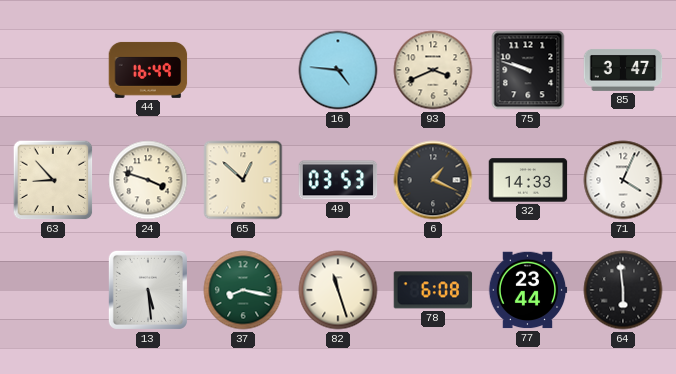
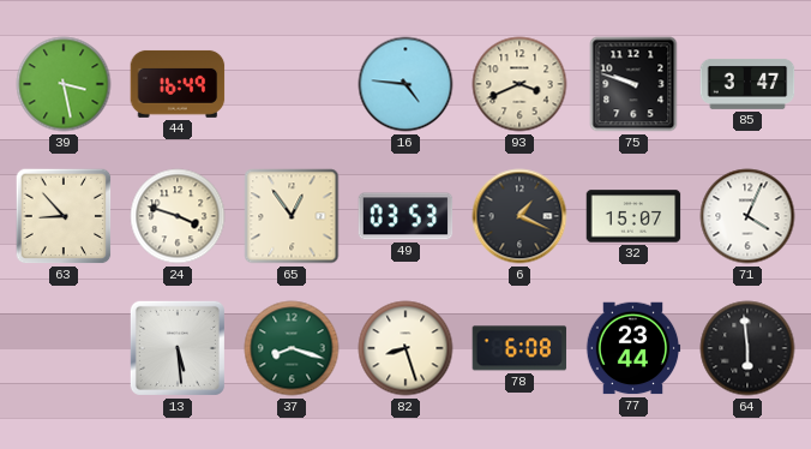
39: none -> 3:28 (64, 84)
65: 12:52 -> 12:54 (292, 216)
32: 14:33 -> 15:07 (633, 216)
37: 8:17 -> 8:18 (292, 348)
82: 11:27 -> 8:27 (405, 348)
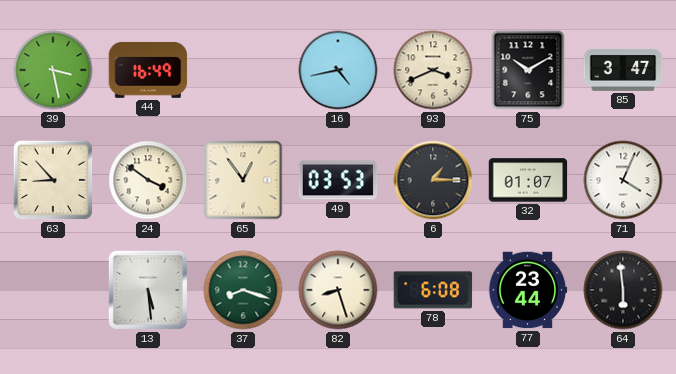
16: 4:46 -> 4:43 (338, 70)
75: 9:48 -> 10:10 (528, 70)
24: 3:48 -> 3:51 (148, 180)
6: 1:19 -> 1:15 (433, 180)
32: 15:07 -> 01:07 (528, 180)
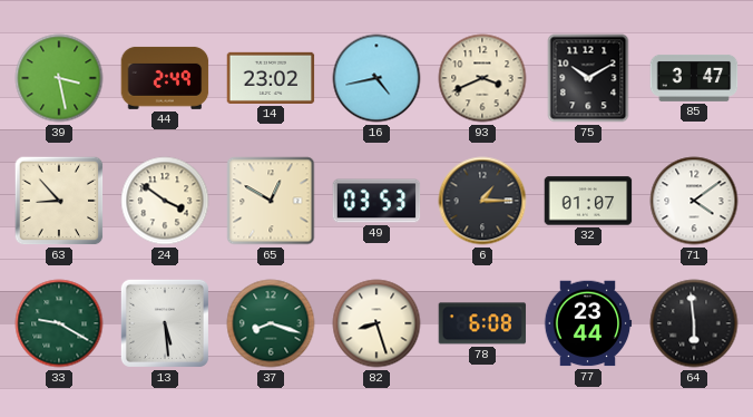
44: 16:49 -> 2:49 (165, 78)
14: none -> 23:02 (271, 78)
65: 12:54 -> 12:50 (271, 201)
71: 4:04 -> 4:09 (694, 201)
33: none -> 9:20 (59, 323)
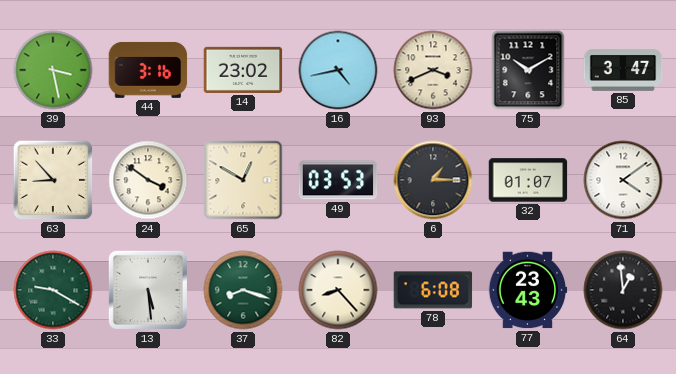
44: 2:49 -> 3:16 (148, 70)
82: 8:27 -> 8:23 (338, 290)
77: 23:44 -> 23:43 (528, 290)
64: 5:59 -> 12:59 (623, 290)
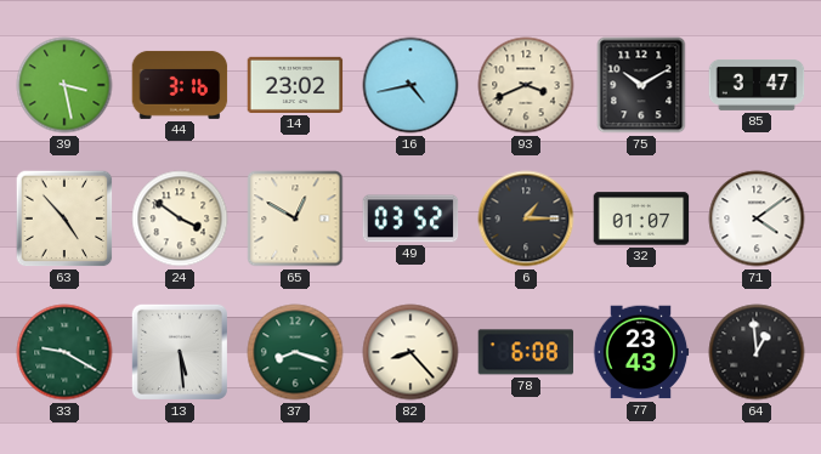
63: 8:53 -> 4:53 (64, 219)
49: 03:53 -> 03:52 (410, 219)
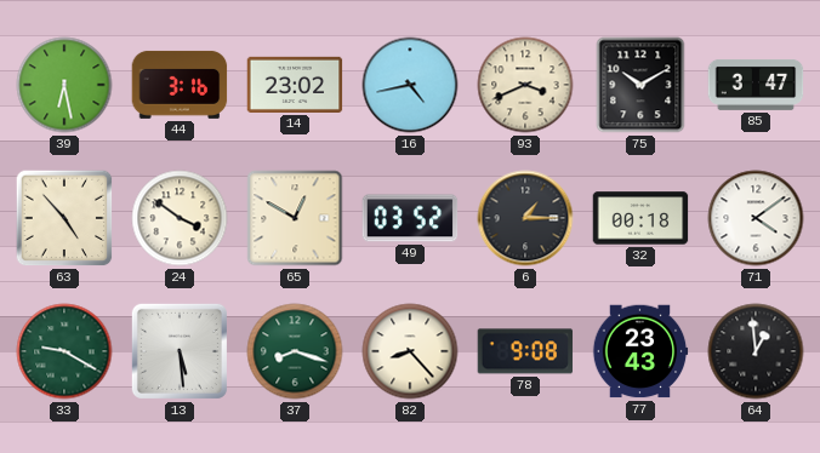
39: 3:28 -> 6:28 (64, 85)
32: 01:07 -> 00:18 (640, 218)
78: 6:08 -> 9:08 (525, 351)
